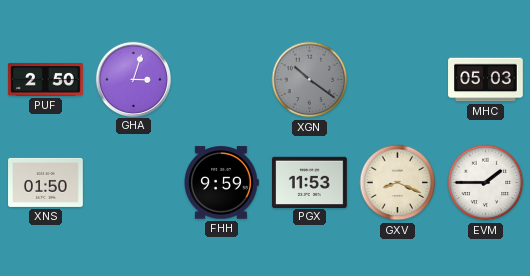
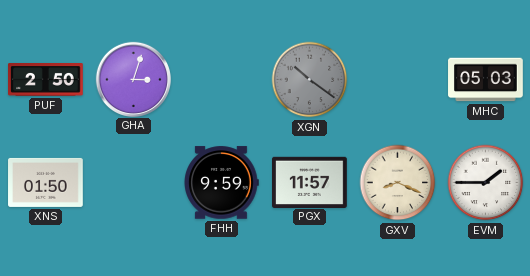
PGX: 11:53 -> 11:57 (310, 182)
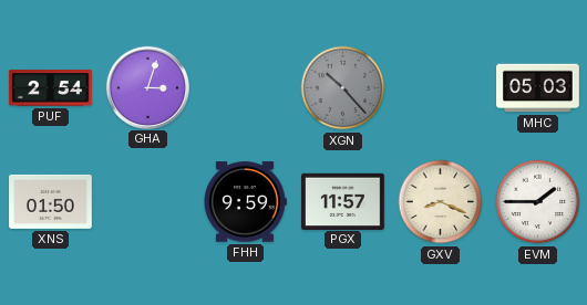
PUF: 2:50 -> 2:54 (51, 88)
XGN: 10:21 -> 10:23 (343, 88)
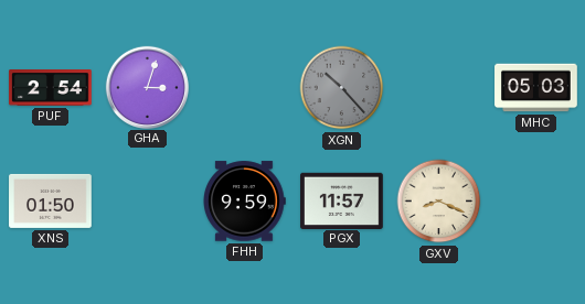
EVM: 1:45 -> none (538, 202)
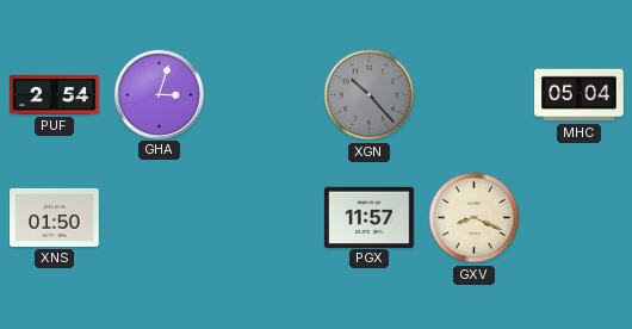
MHC: 05:03 -> 05:04 (580, 95)
FHH: 9:59 -> none (244, 202)
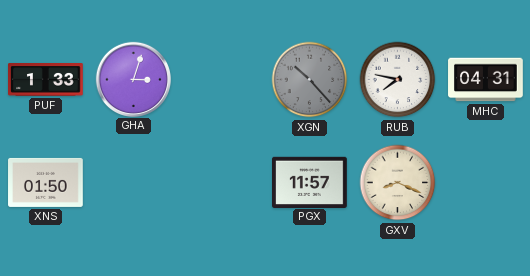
PUF: 2:54 -> 1:33 (46, 80)
RUB: none -> 7:47 (398, 80)
MHC: 05:04 -> 04:31 (486, 80)
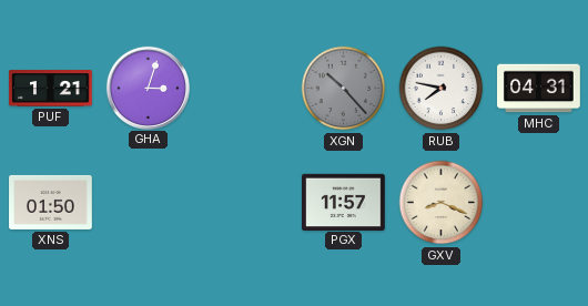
PUF: 1:33 -> 1:21 (51, 89)
